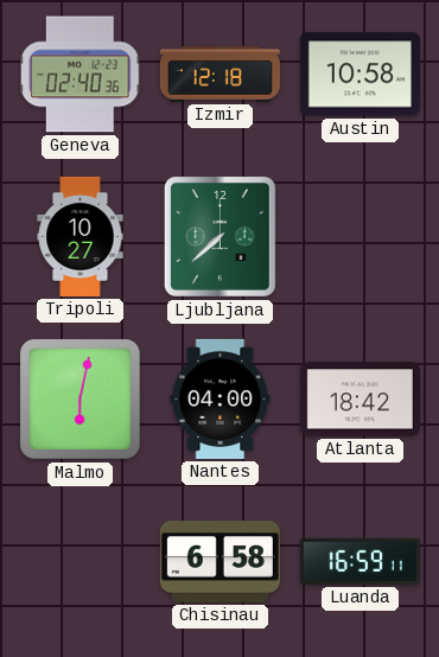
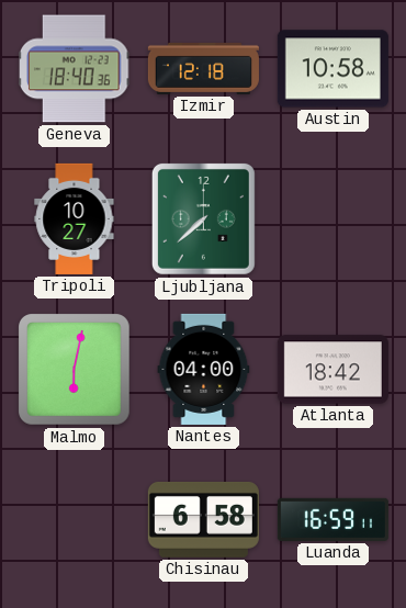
Geneva: 02:40 -> 18:40 (75, 69)
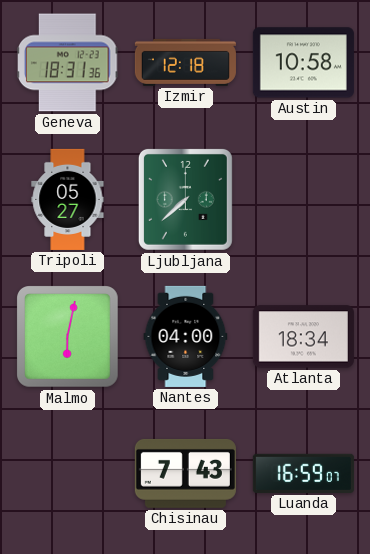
Geneva: 18:40 -> 18:31 (68, 63)
Tripoli: 10:27 -> 05:27 (68, 199)
Atlanta: 18:42 -> 18:34 (303, 337)
Chisinau: 6:58 -> 7:43 (185, 473)
Luanda: 16:59:11 -> 16:59:07 (303, 473)
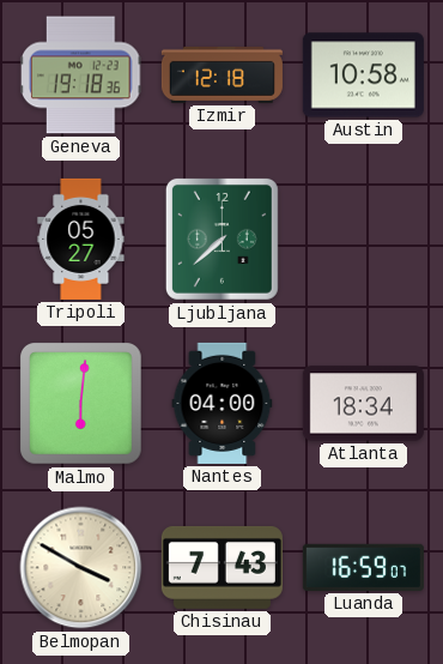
Geneva: 18:31 -> 19:18 (81, 76)
Malmo: 6:02 -> 6:01 (81, 404)
Belmopan: none -> 3:50 (81, 568)
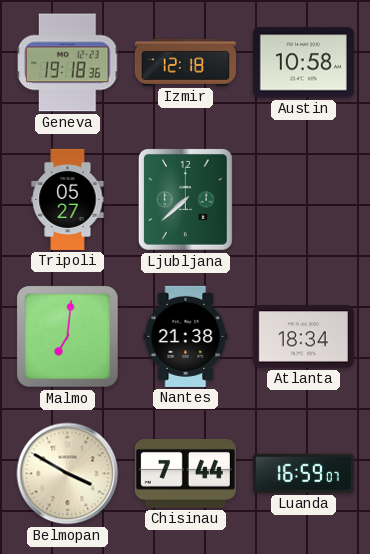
Malmo: 6:01 -> 7:01 (68, 337)
Nantes: 04:00 -> 21:38 (186, 336)
Chisinau: 7:43 -> 7:44 (185, 473)
